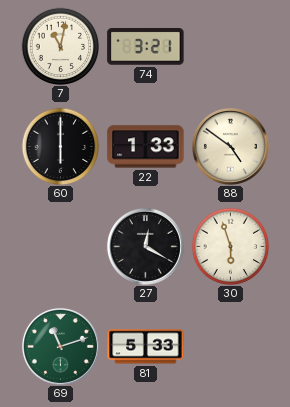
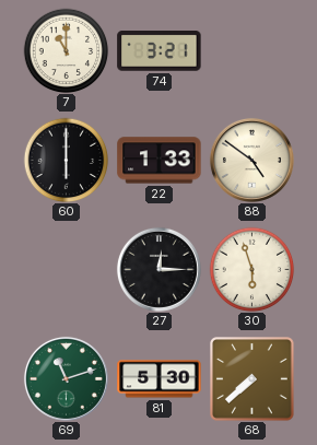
7: 11:02 -> 11:00 (66, 50)
27: 12:20 -> 12:15 (158, 269)
81: 5:33 -> 5:30 (160, 379)
68: none -> 7:38 (253, 379)
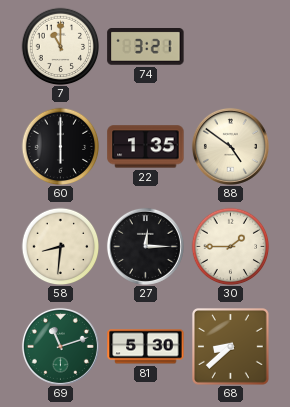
22: 1:33 -> 1:35 (146, 147)
58: none -> 8:31 (60, 246)
30: 5:57 -> 1:45 (230, 246)
68: 7:38 -> 8:38 (231, 347)
